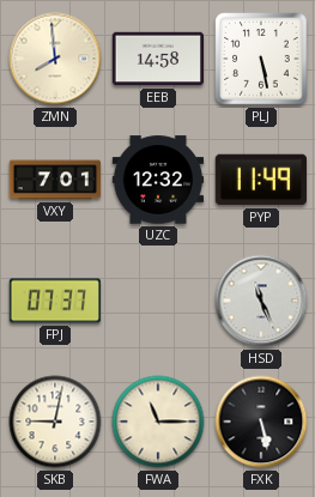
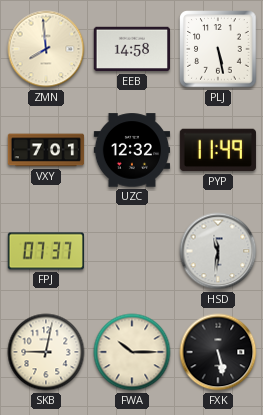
HSD: 11:26 -> 11:31 (218, 251)
FWA: 11:15 -> 10:15 (132, 352)
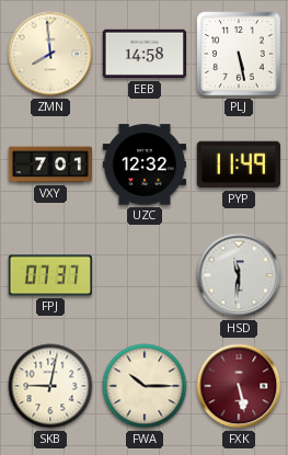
FXK dial: black -> burgundy (239, 386)
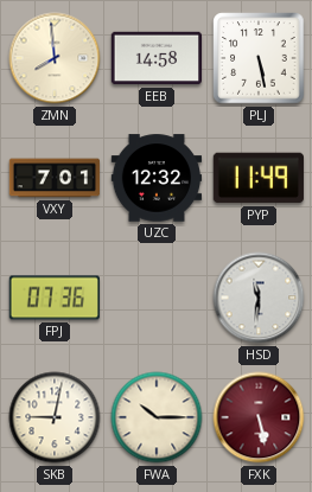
FPJ: 07:37 -> 07:36 (55, 298)
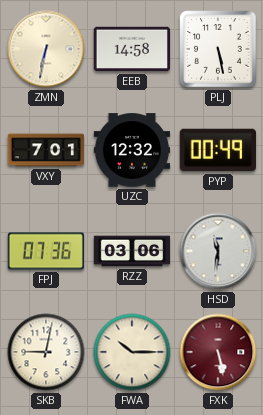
ZMN: 7:59 -> 6:32 (46, 49)
PYP: 11:49 -> 00:49 (218, 150)
RZZ: none -> 03:06 (132, 251)
